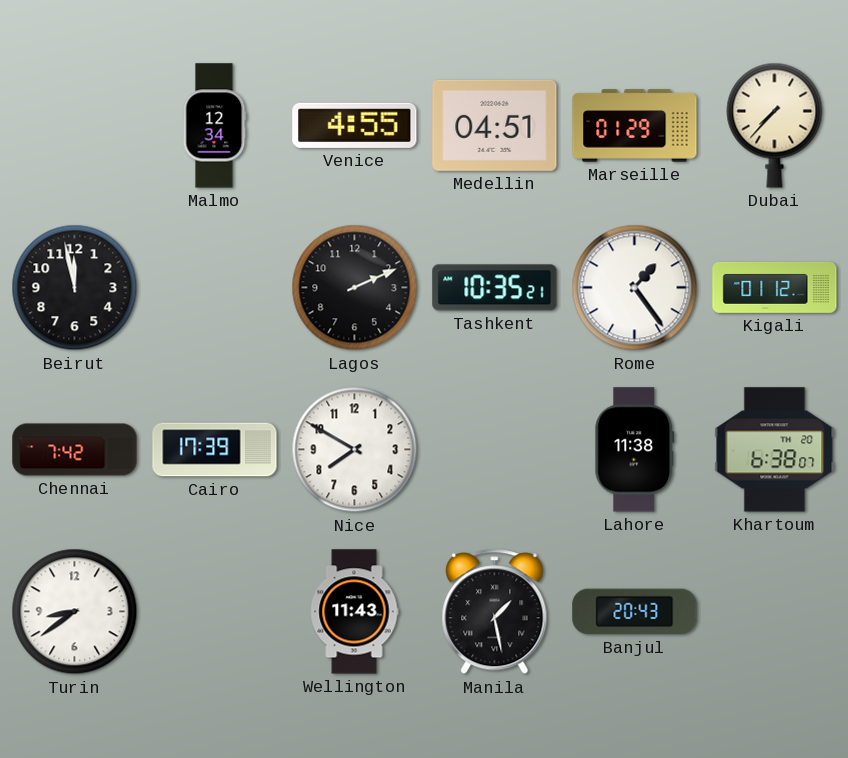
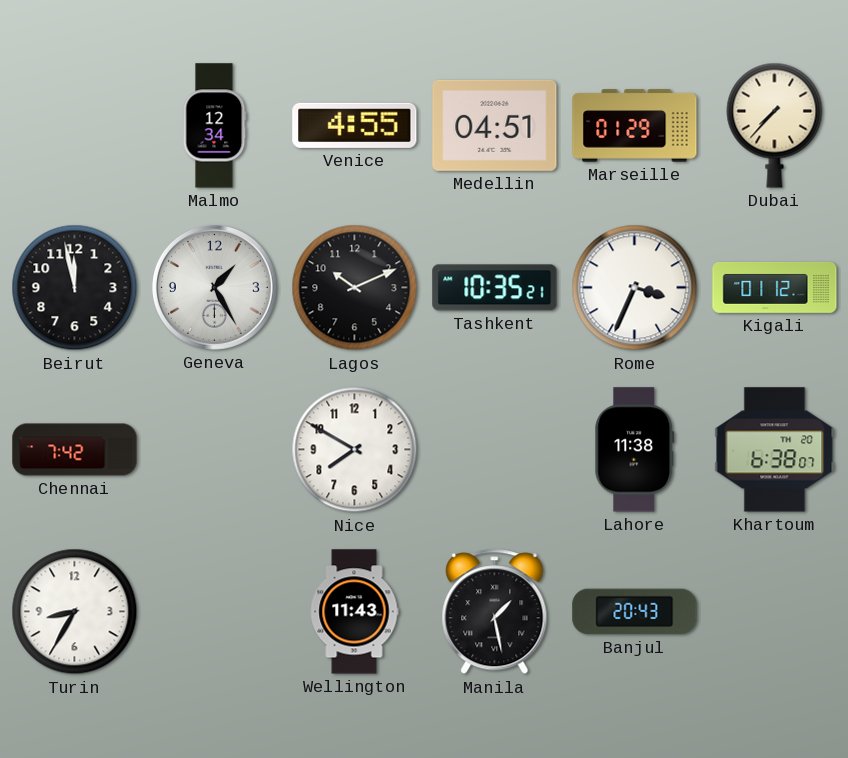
Geneva: none -> 1:25 (214, 287)
Lagos: 2:11 -> 10:11 (355, 288)
Rome: 1:24 -> 3:34 (635, 288)
Cairo: 17:39 -> none (215, 450)
Turin: 8:39 -> 8:35 (75, 612)
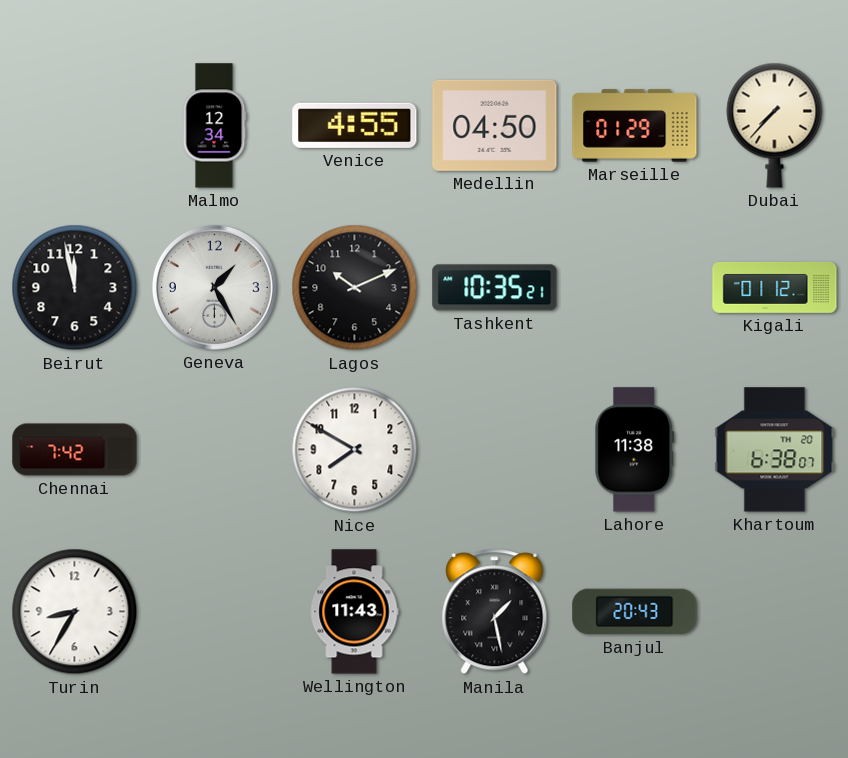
Medellin: 04:51 -> 04:50 (495, 125)
Rome: 3:34 -> none (635, 288)
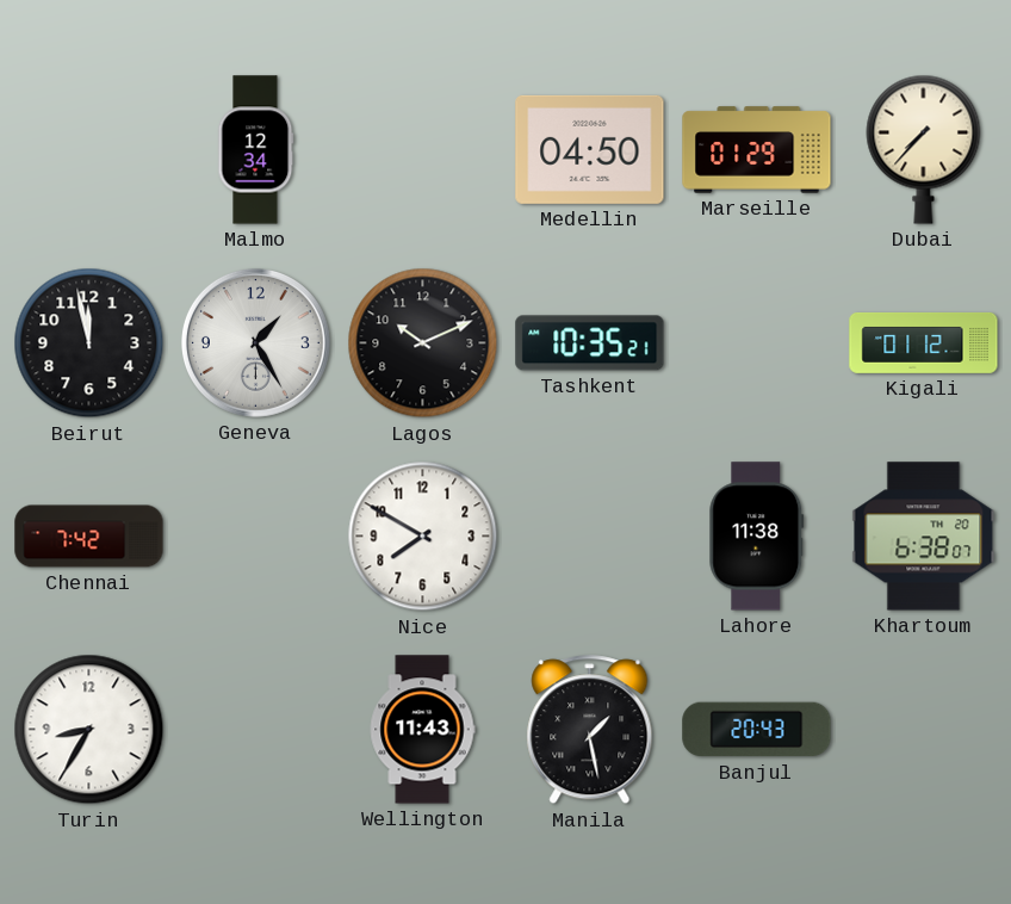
Venice: 4:55 -> none (355, 125)
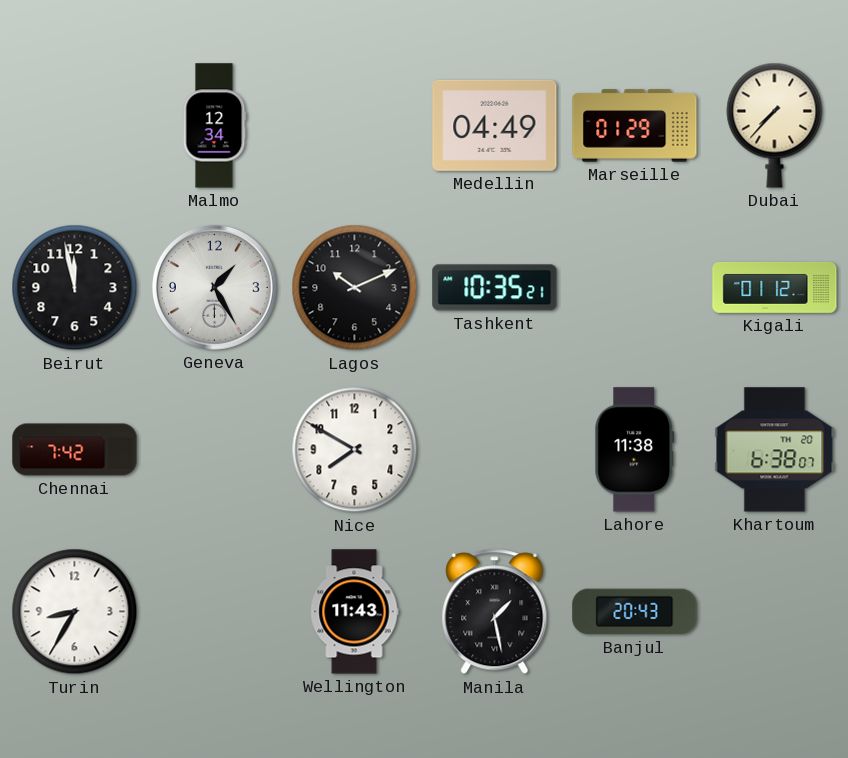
Medellin: 04:50 -> 04:49 (495, 125)
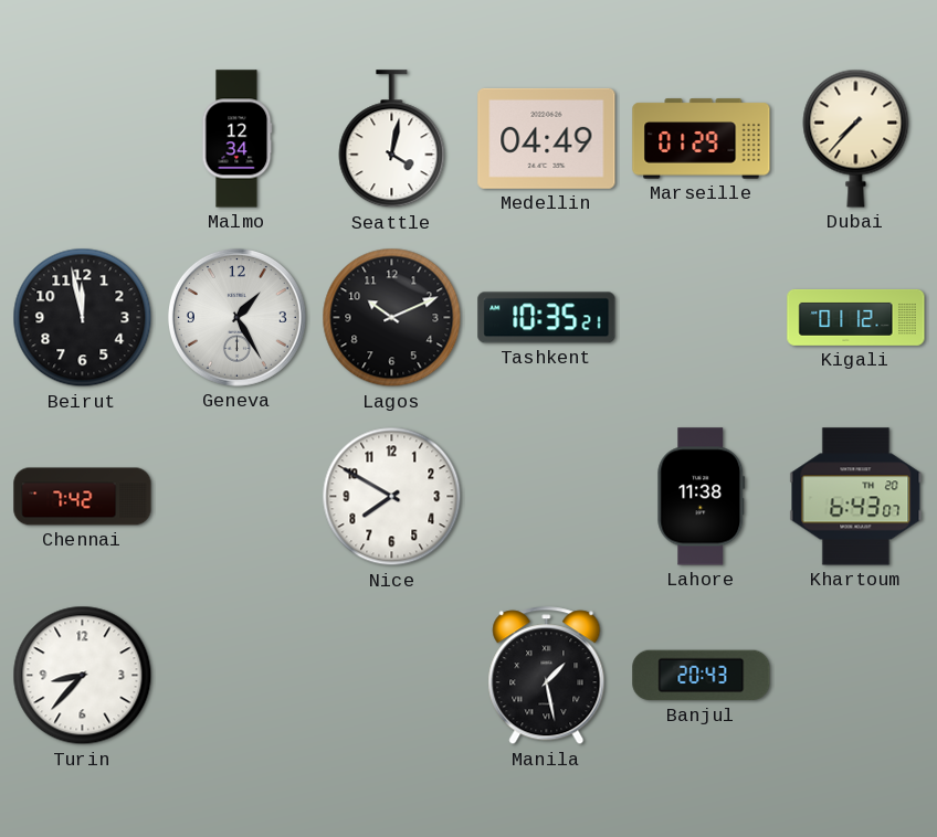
Seattle: none -> 4:02 (392, 139)
Khartoum: 6:38 -> 6:43 (856, 497)
Turin: 8:35 -> 8:37 (83, 676)
Wellington: 11:43 -> none (354, 612)
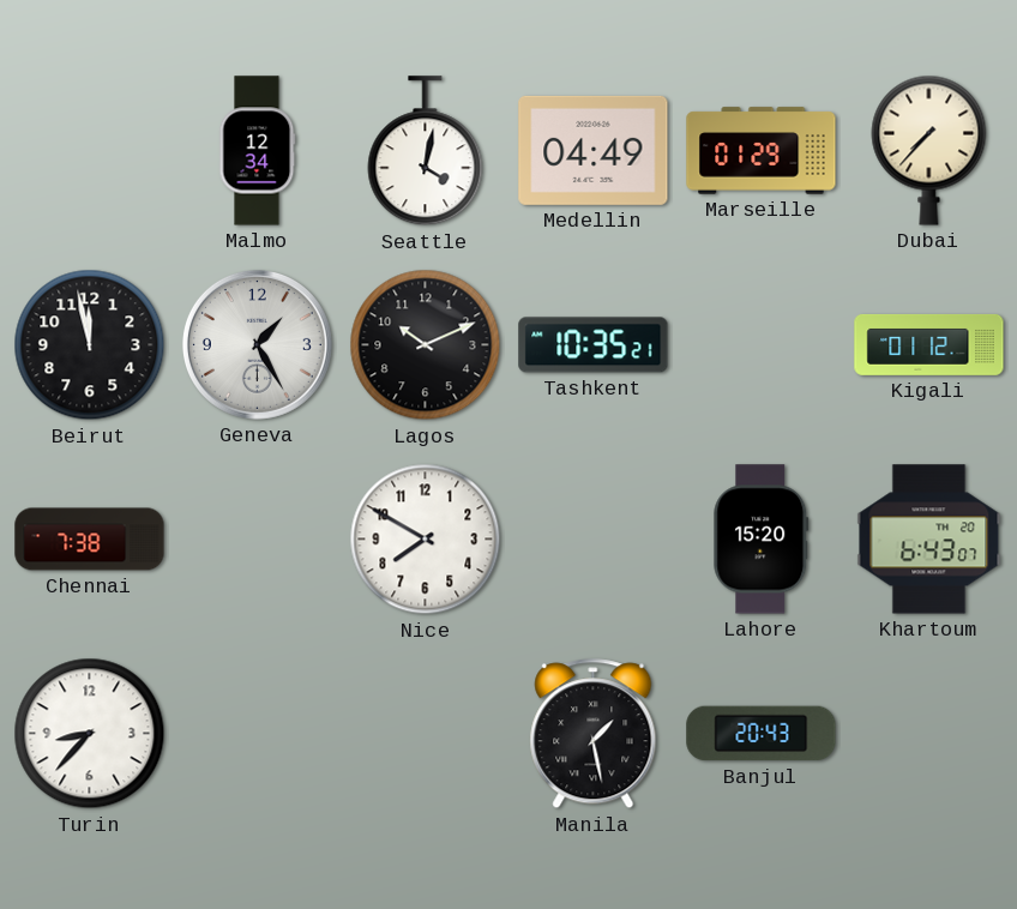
Chennai: 7:42 -> 7:38 (90, 540)
Lahore: 11:38 -> 15:20 (762, 540)
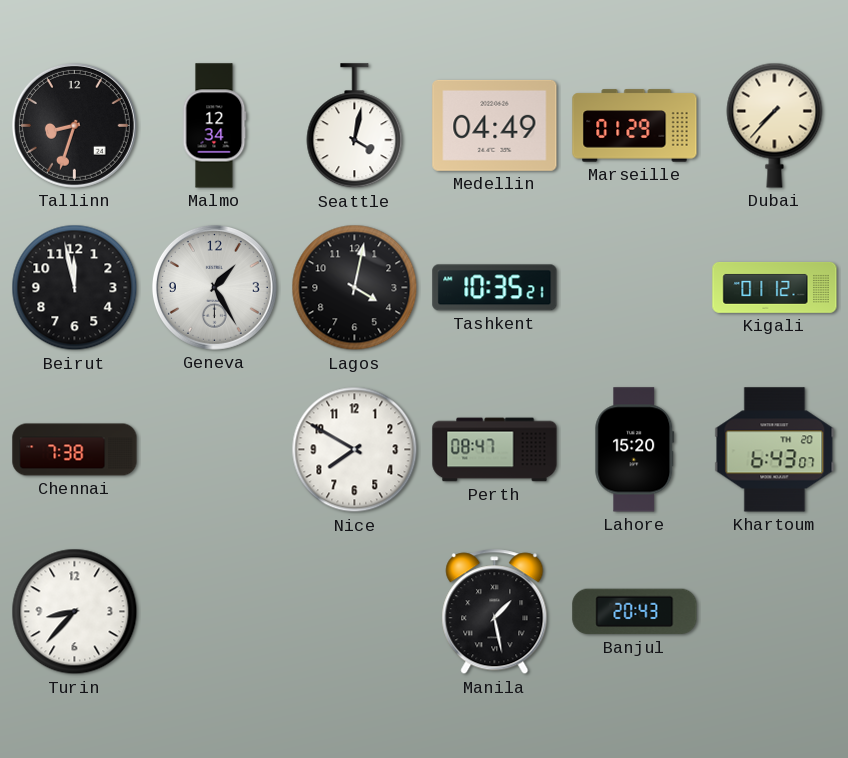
Tallinn: none -> 8:33 (74, 125)
Lagos: 10:11 -> 4:02 (355, 288)
Perth: none -> 08:47 (495, 450)
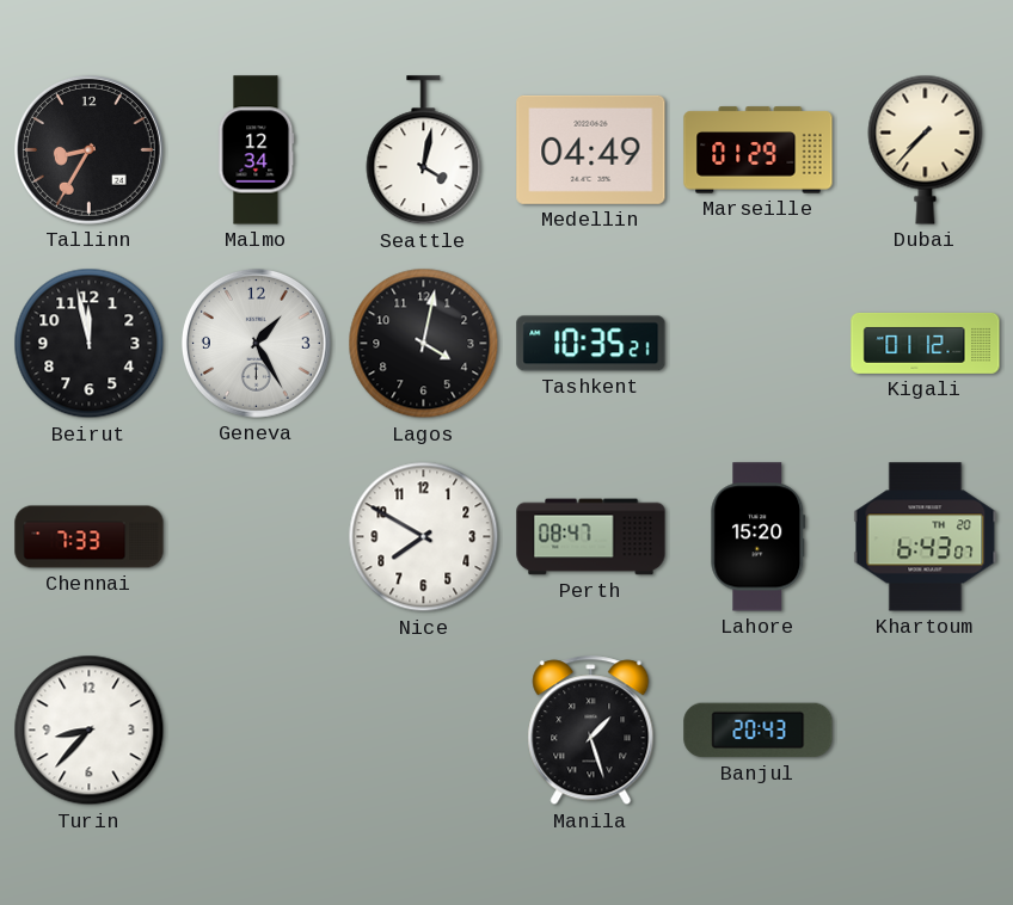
Tallinn: 8:33 -> 8:35 (88, 149)
Chennai: 7:38 -> 7:33 (90, 537)
Manila: 1:28 -> 1:27 (591, 731)
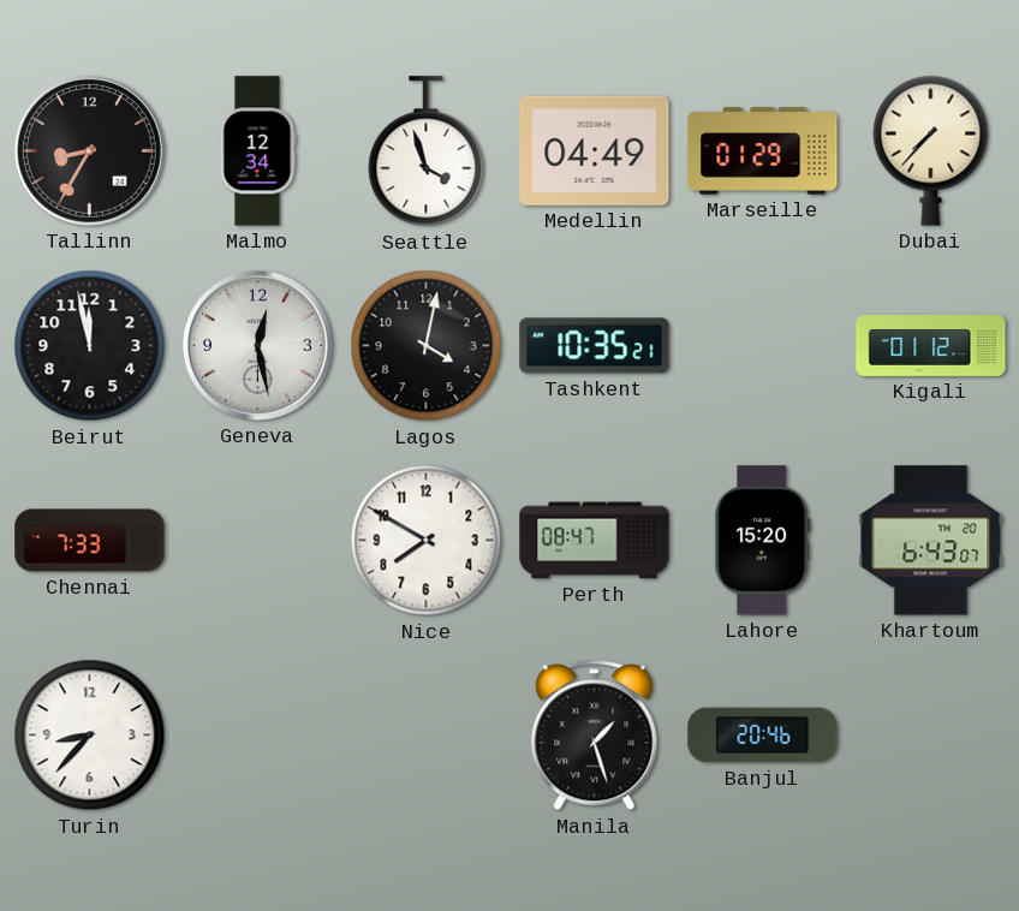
Seattle: 4:02 -> 3:57 (427, 151)
Geneva: 1:25 -> 12:28 (257, 345)
Banjul: 20:43 -> 20:46 (763, 736)
